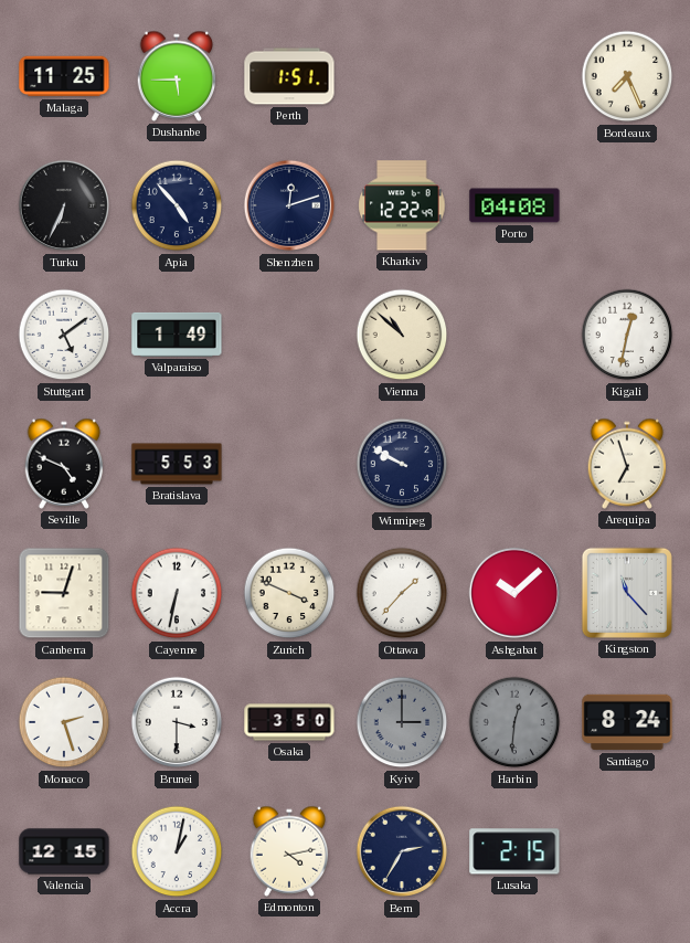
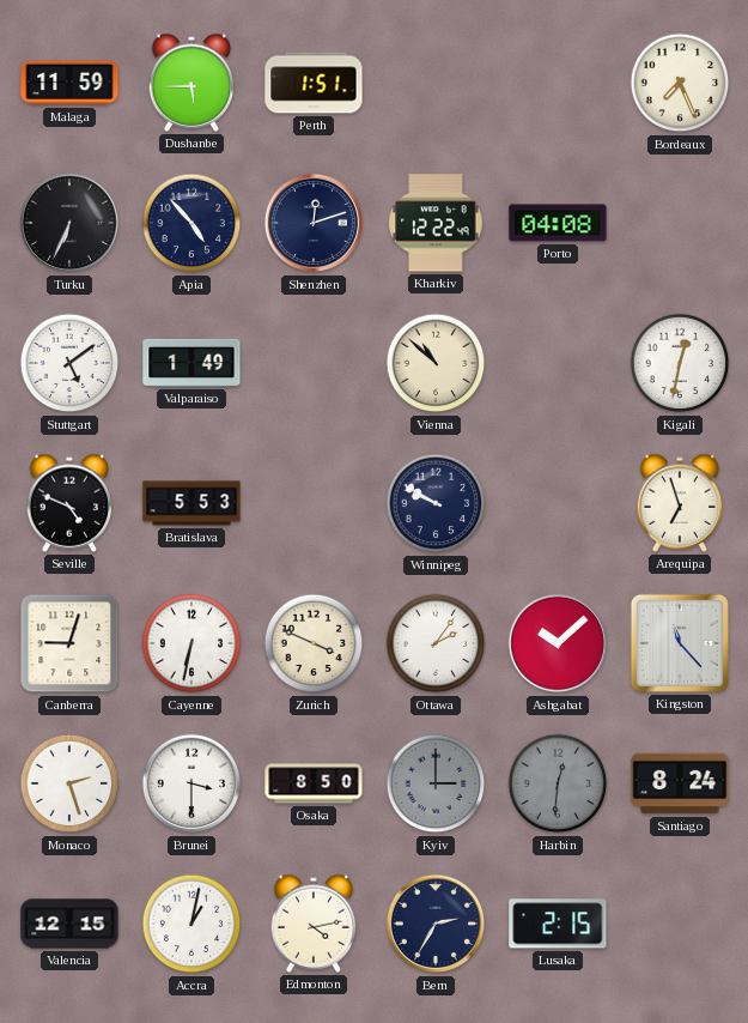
Malaga: 11:25 -> 11:59 (69, 83)
Ottawa: 1:37 -> 2:06 (436, 643)
Osaka: 3:50 -> 8:50 (314, 783)
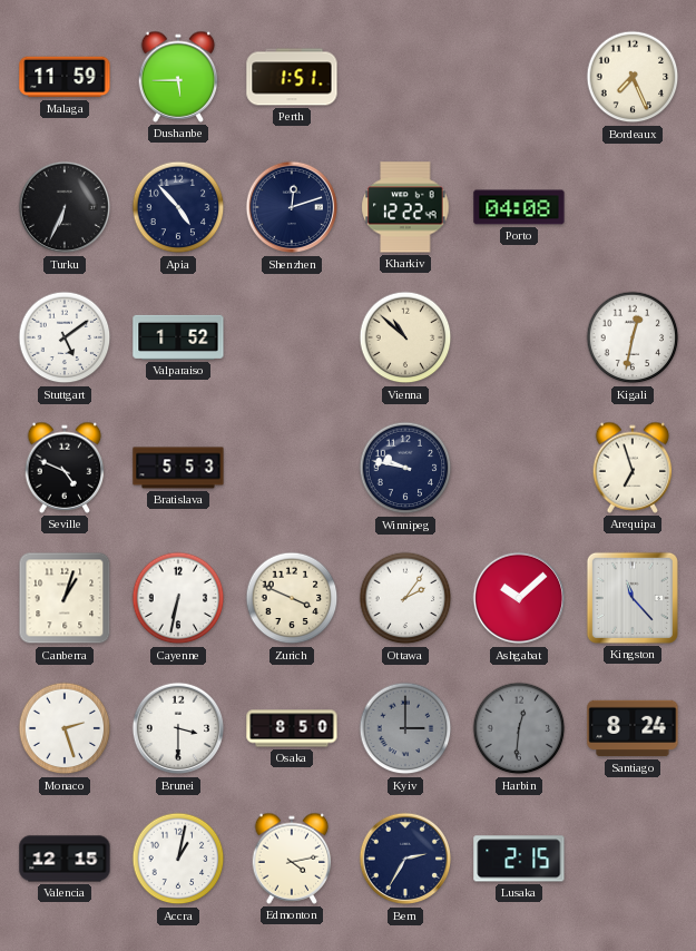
Valparaiso: 1:49 -> 1:52 (178, 337)
Winnipeg: 9:50 -> 9:47 (405, 468)
Canberra: 9:03 -> 1:03 (65, 598)
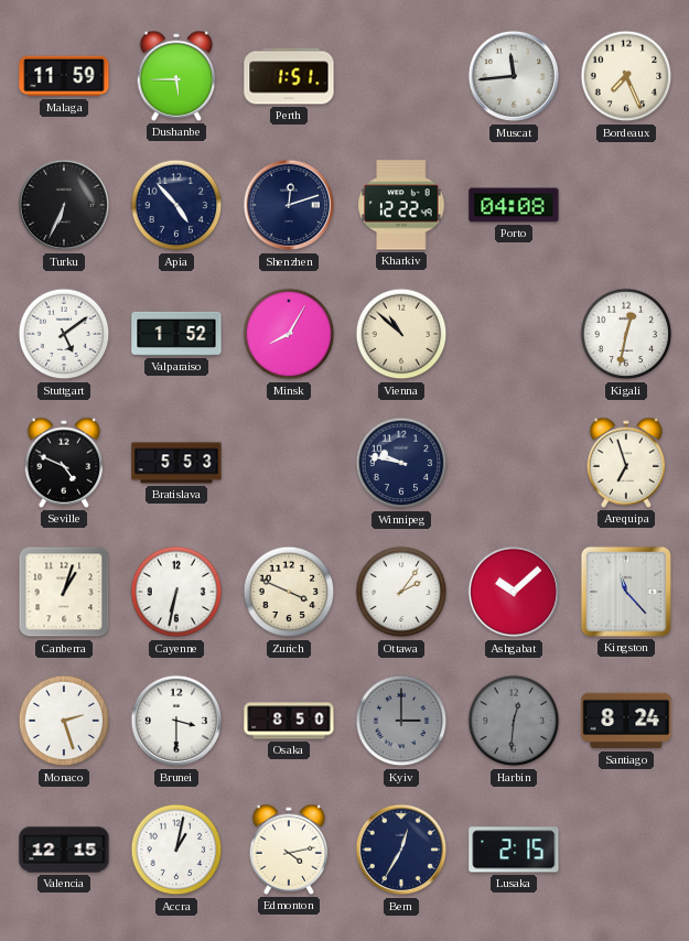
Muscat: none -> 11:44 (513, 76)
Minsk: none -> 8:05 (289, 334)
Bern: 2:35 -> 12:35 (400, 850)
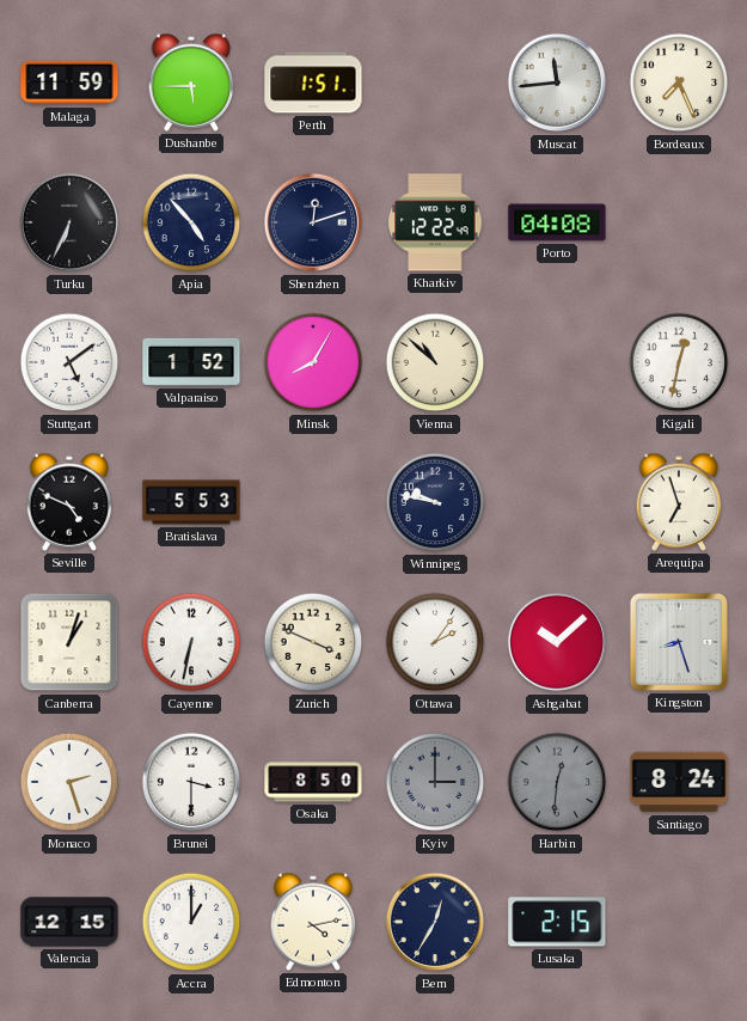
Kingston: 11:23 -> 8:27 (679, 642)
Accra: 1:02 -> 1:00 (191, 922)
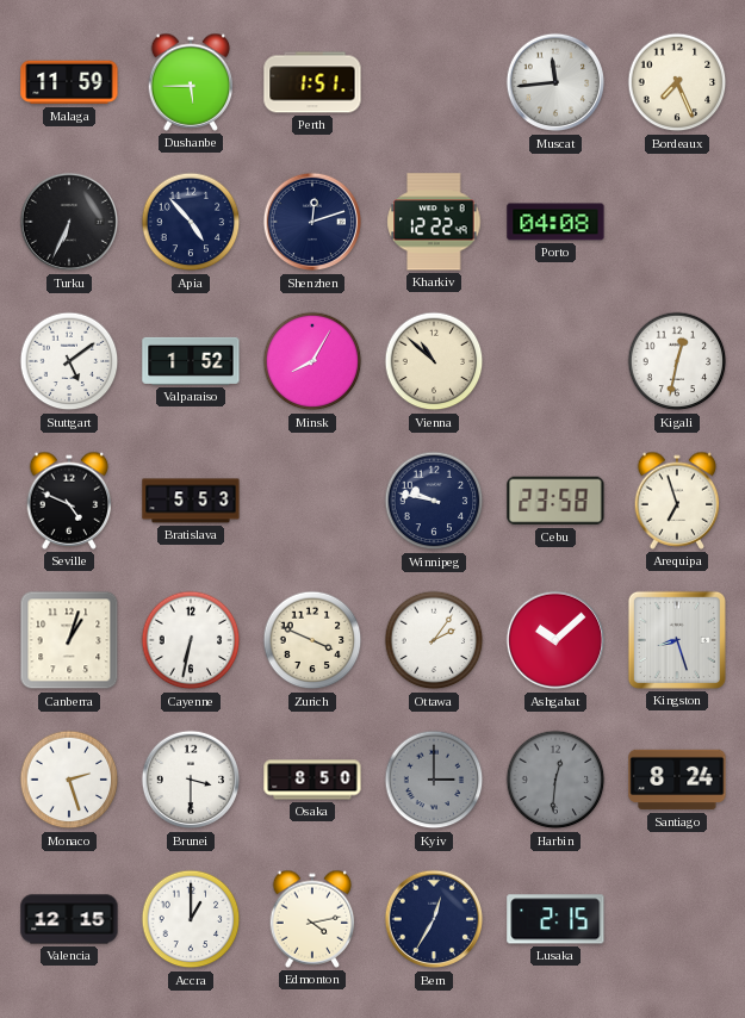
Cebu: none -> 23:58 (555, 501)
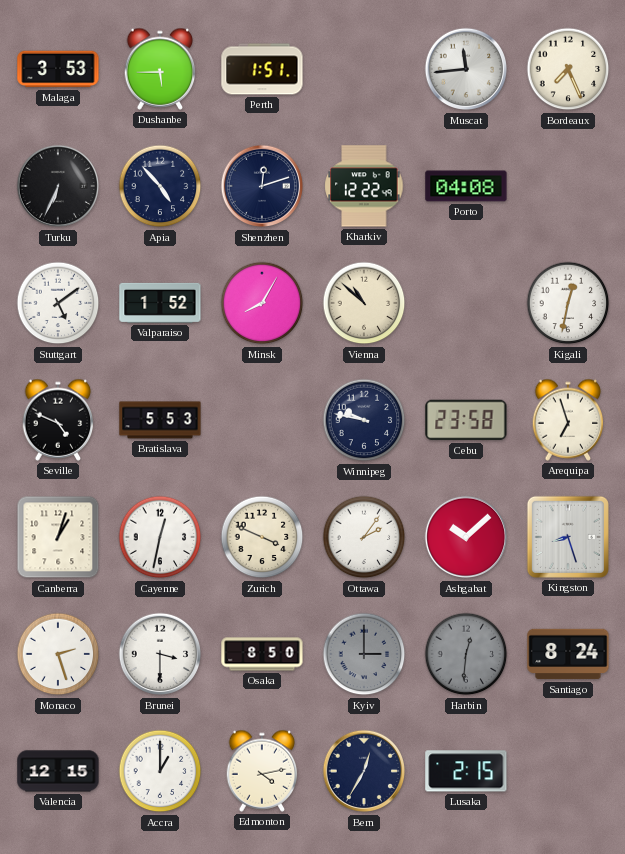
Malaga: 11:59 -> 3:53 (58, 69)
Cayenne: 6:32 -> 12:32 (160, 537)
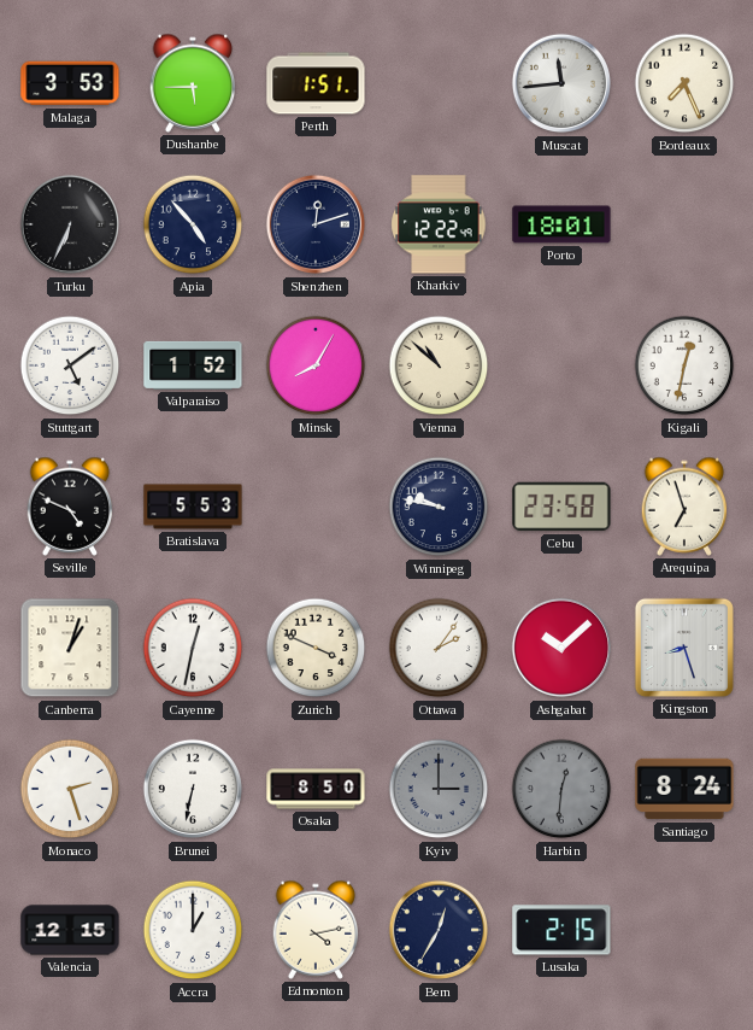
Porto: 04:08 -> 18:01 (561, 224)
Brunei: 3:30 -> 6:32 (192, 789)
